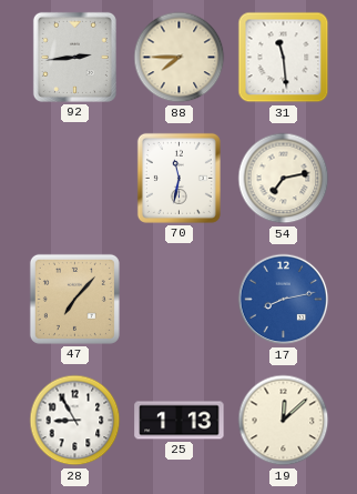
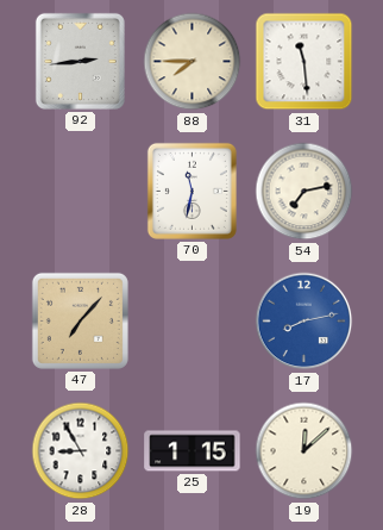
25: 1:13 -> 1:15 (193, 451)
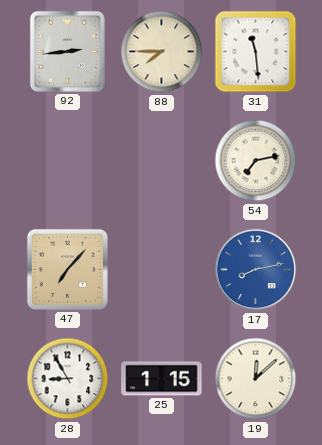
70: 11:32 -> none (191, 191)
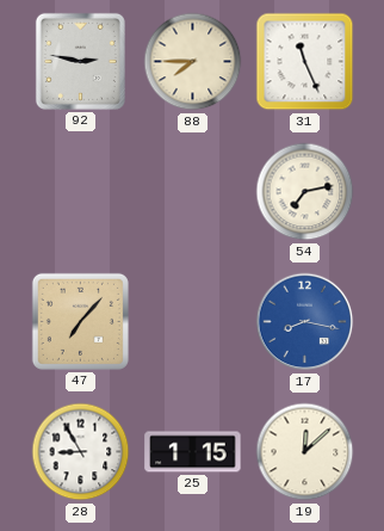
92: 2:44 -> 2:47 (80, 61)
31: 11:29 -> 11:26 (305, 62)
17: 8:13 -> 8:17 (305, 322)
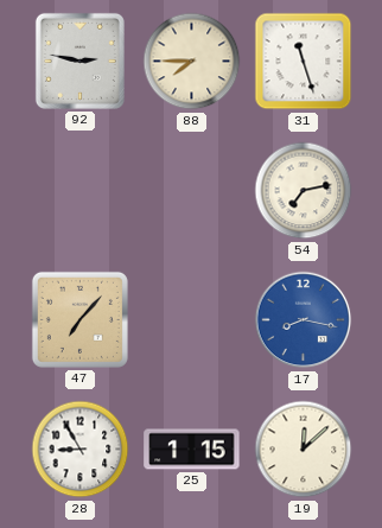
31: 11:26 -> 11:27 (304, 62)
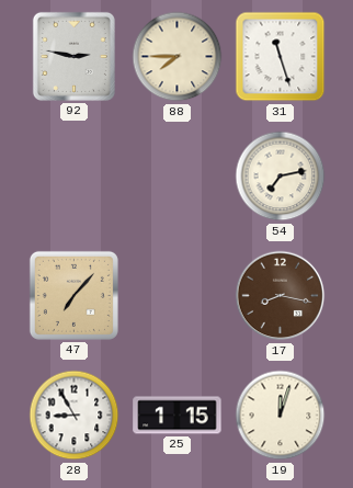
17 dial: blue -> brown (281, 296)
19: 12:08 -> 12:03 (281, 416)
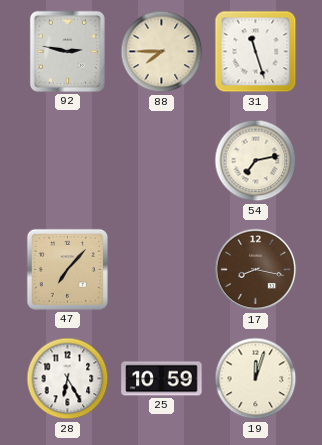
28: 8:55 -> 6:25 (68, 379)
25: 1:15 -> 10:59 (162, 379)
